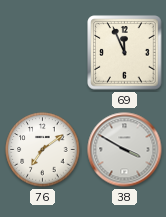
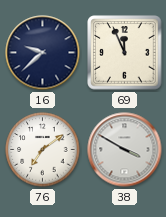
16: none -> 9:38 (43, 53)
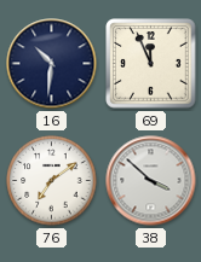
16: 9:38 -> 10:31 (52, 64)
38: 3:50 -> 3:52 (151, 181)
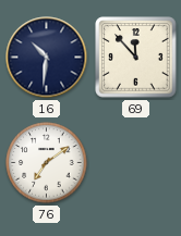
69: 11:56 -> 11:53 (136, 58)
38: 3:52 -> none (151, 181)
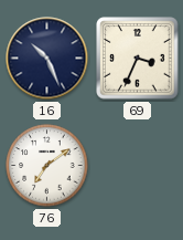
16: 10:31 -> 10:26 (47, 59)
69: 11:53 -> 3:34 (138, 59)
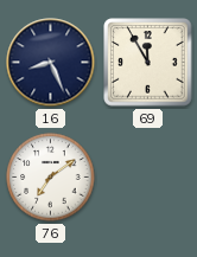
16: 10:26 -> 8:26 (51, 63)
69: 3:34 -> 11:55 (148, 63)
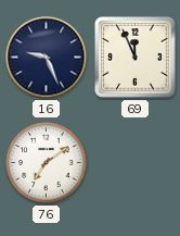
16: 8:26 -> 9:26 (47, 58)
69: 11:55 -> 11:56 (136, 58)
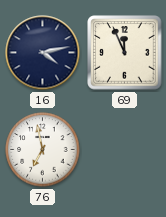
16: 9:26 -> 4:13 (43, 53)
76: 7:09 -> 6:58 (43, 150)
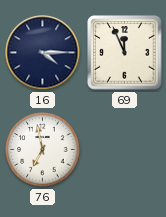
16: 4:13 -> 4:15 (43, 53)
